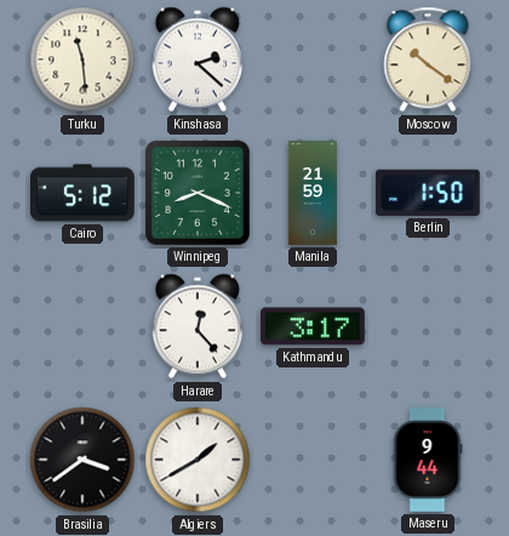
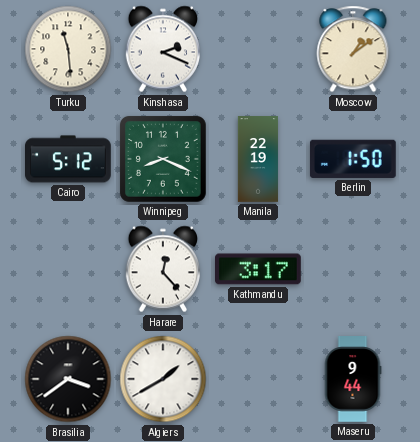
Kinshasa: 2:22 -> 2:19 (162, 49)
Moscow: 10:21 -> 1:09 (353, 49)
Manila: 21:59 -> 22:19 (258, 159)
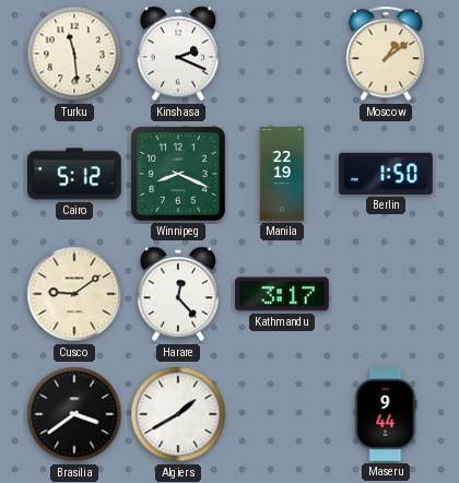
Cusco: none -> 9:09 (74, 294)
